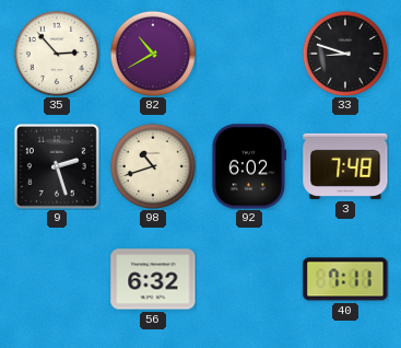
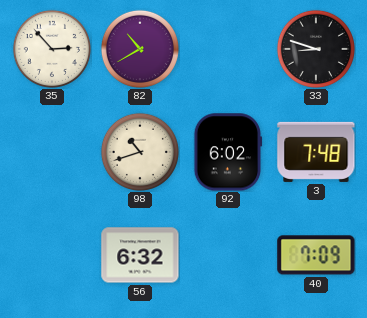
9: 2:27 -> none (57, 166)
40: 7:11 -> 7:09 (316, 255)
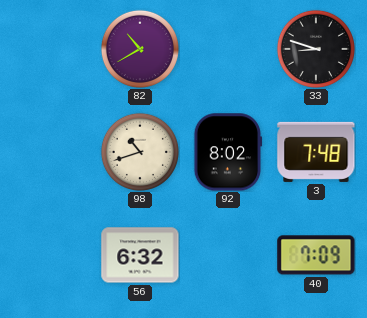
35: 2:53 -> none (52, 49)
92: 6:02 -> 8:02 (228, 152)
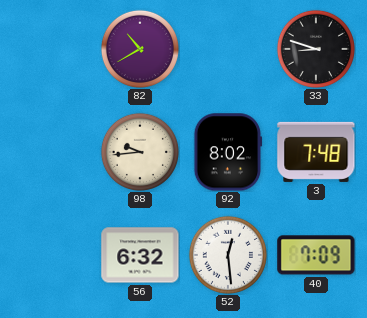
98: 10:42 -> 9:44 (140, 152)
52: none -> 12:29 (228, 255)
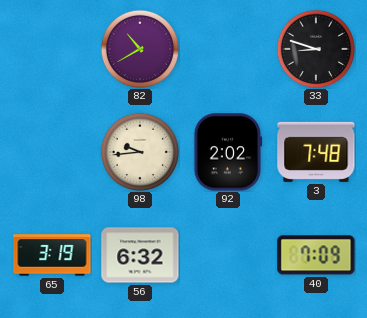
92: 8:02 -> 2:02 (228, 152)
65: none -> 3:19 (52, 255)
52: 12:29 -> none (228, 255)
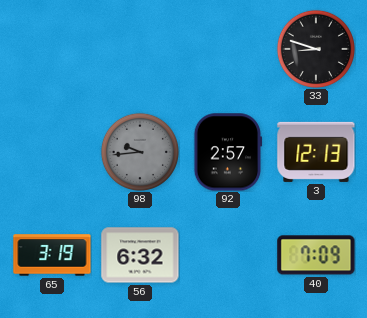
82: 10:40 -> none (140, 49)
98 dial: cream -> grey (140, 152)
92: 2:02 -> 2:57 (228, 152)
3: 7:48 -> 12:13 (316, 152)
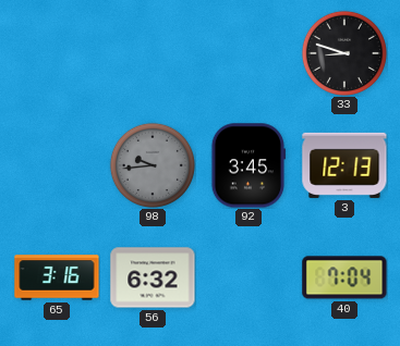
92: 2:57 -> 3:45 (249, 165)
65: 3:19 -> 3:16 (57, 277)
40: 7:09 -> 7:04 (344, 277)
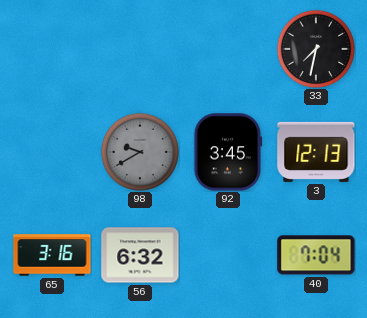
33: 8:48 -> 7:32 (316, 49)
98: 9:44 -> 9:40 (140, 152)
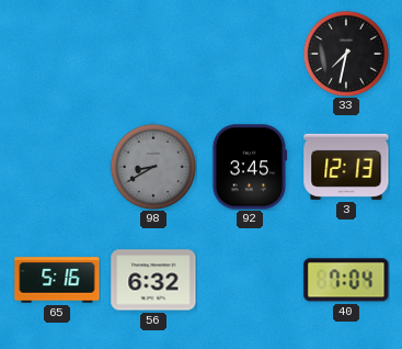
98: 9:40 -> 8:40 (153, 167)
65: 3:16 -> 5:16 (57, 280)
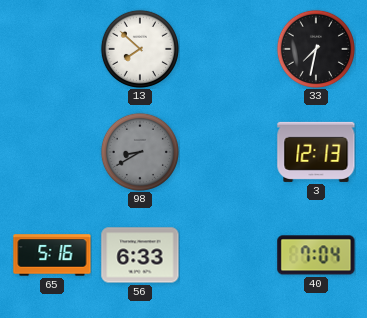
13: none -> 7:52 (140, 49)
92: 3:45 -> none (250, 167)
56: 6:32 -> 6:33 (140, 255)
